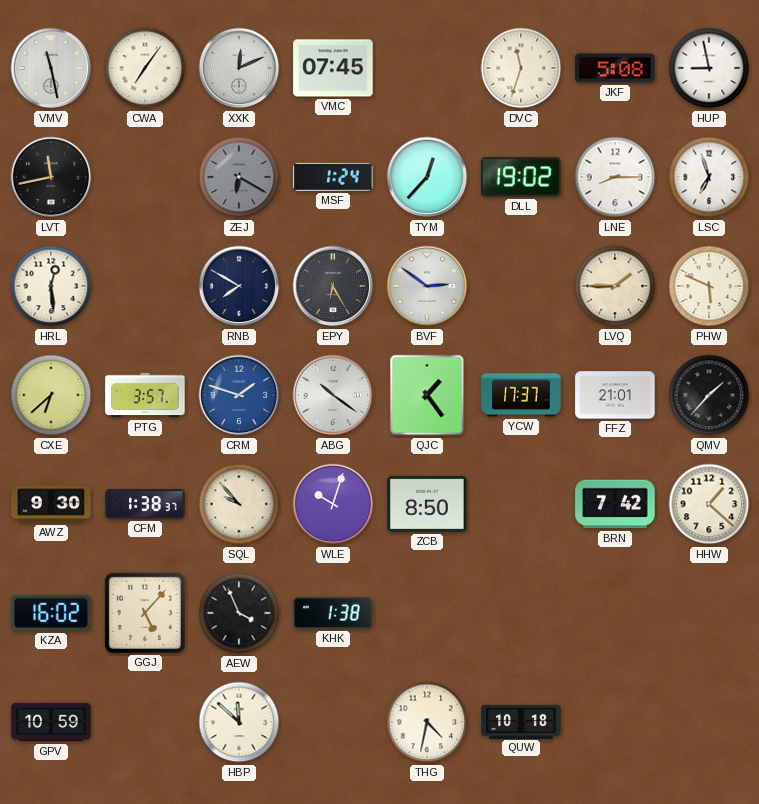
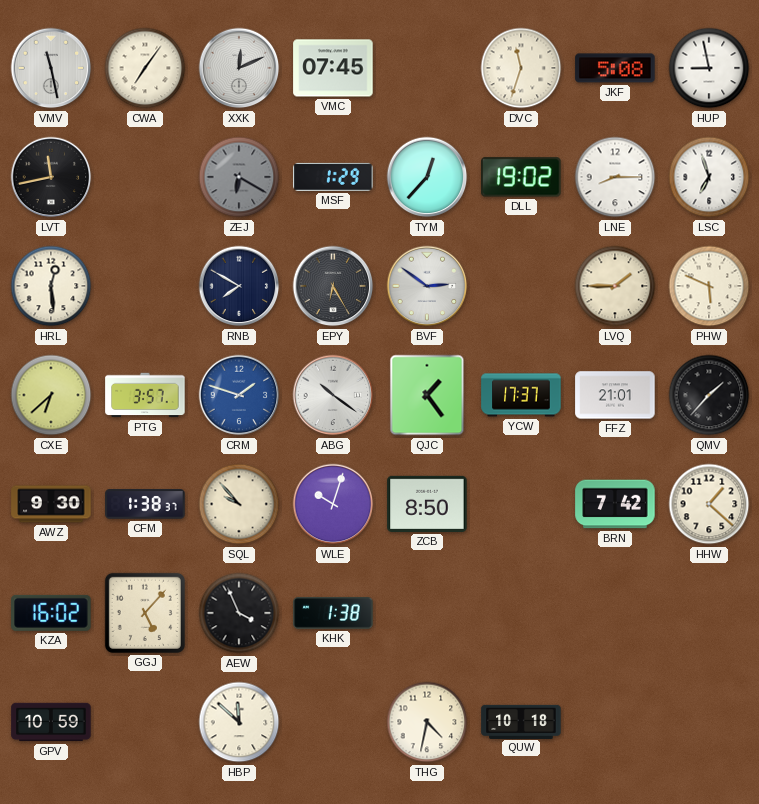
MSF: 1:24 -> 1:29 (333, 177)
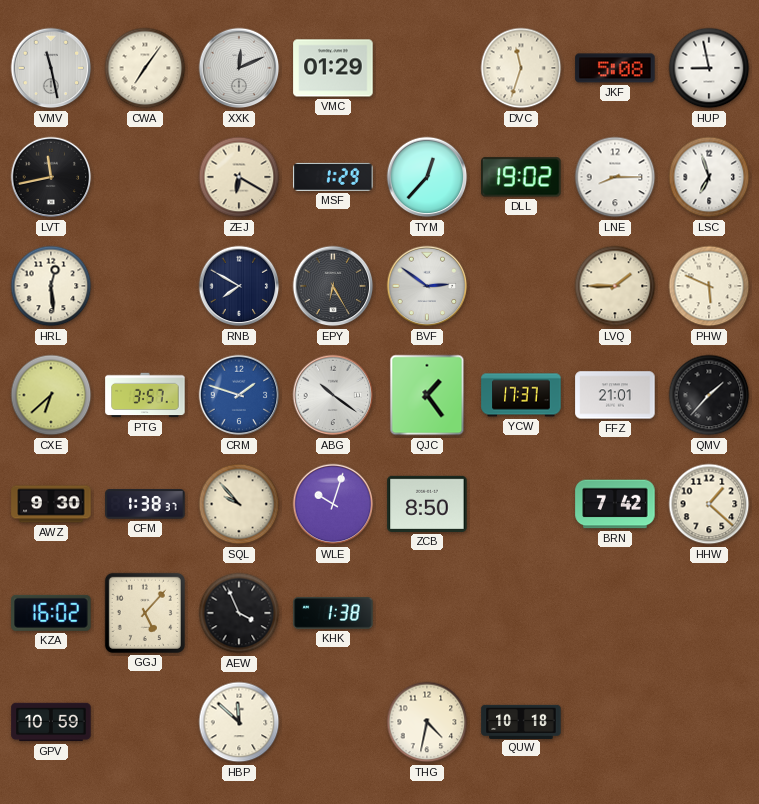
VMC: 07:45 -> 01:29 (333, 68)
ZEJ dial: grey -> cream (239, 177)
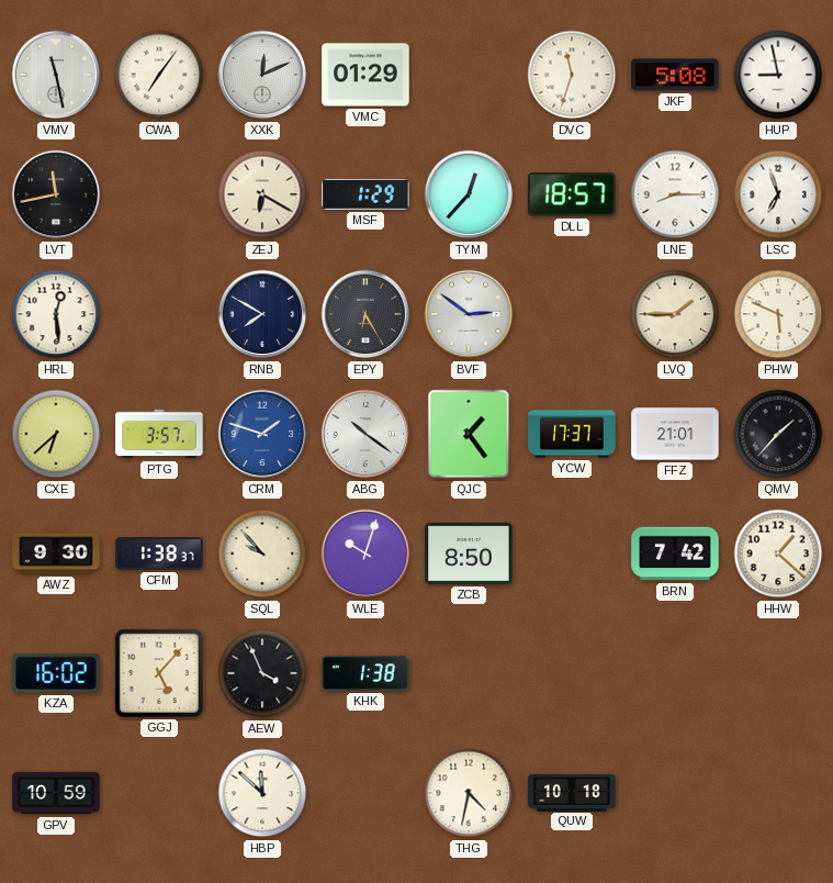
DLL: 19:02 -> 18:57 (572, 194)
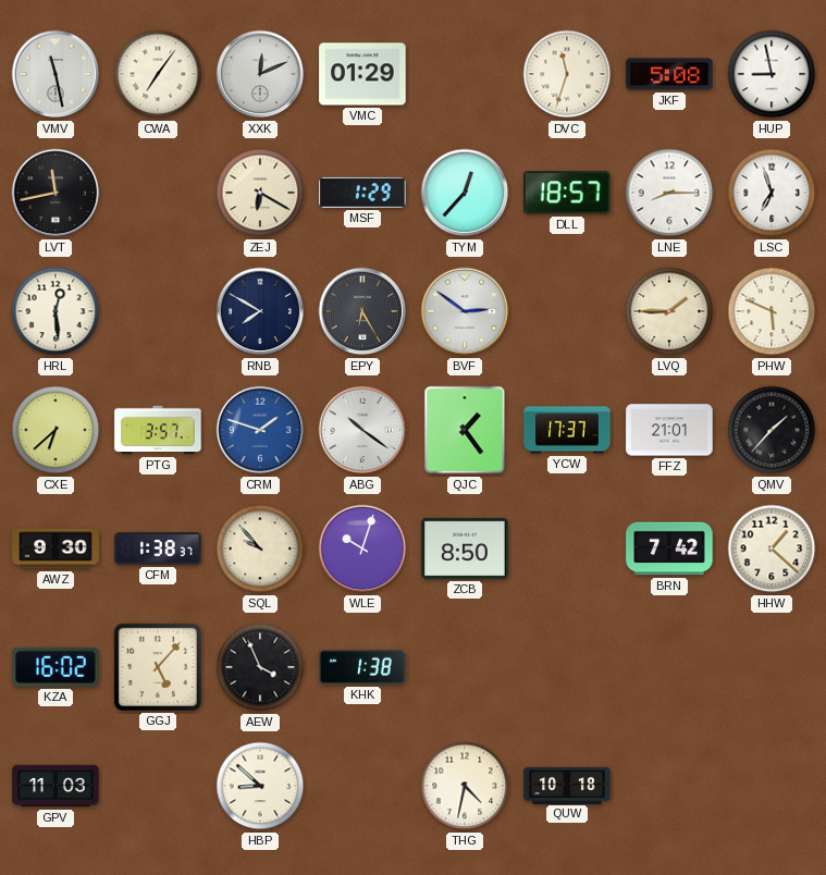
GPV: 10:59 -> 11:03 (56, 786)
HBP: 11:52 -> 8:52 (260, 786)
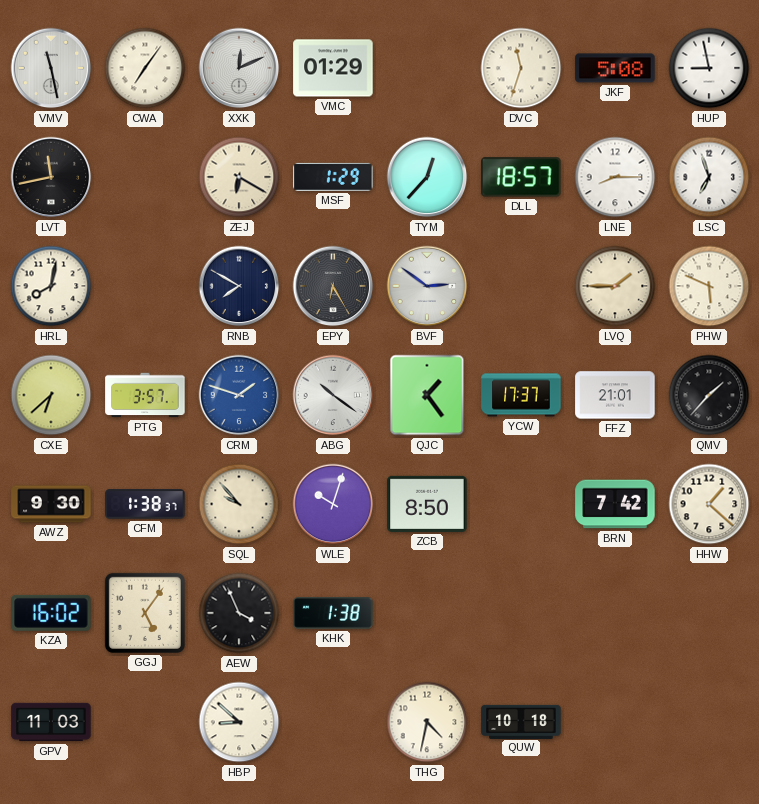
HRL: 12:29 -> 8:02 (51, 286)
GGJ: 5:07 -> 5:06 (145, 613)
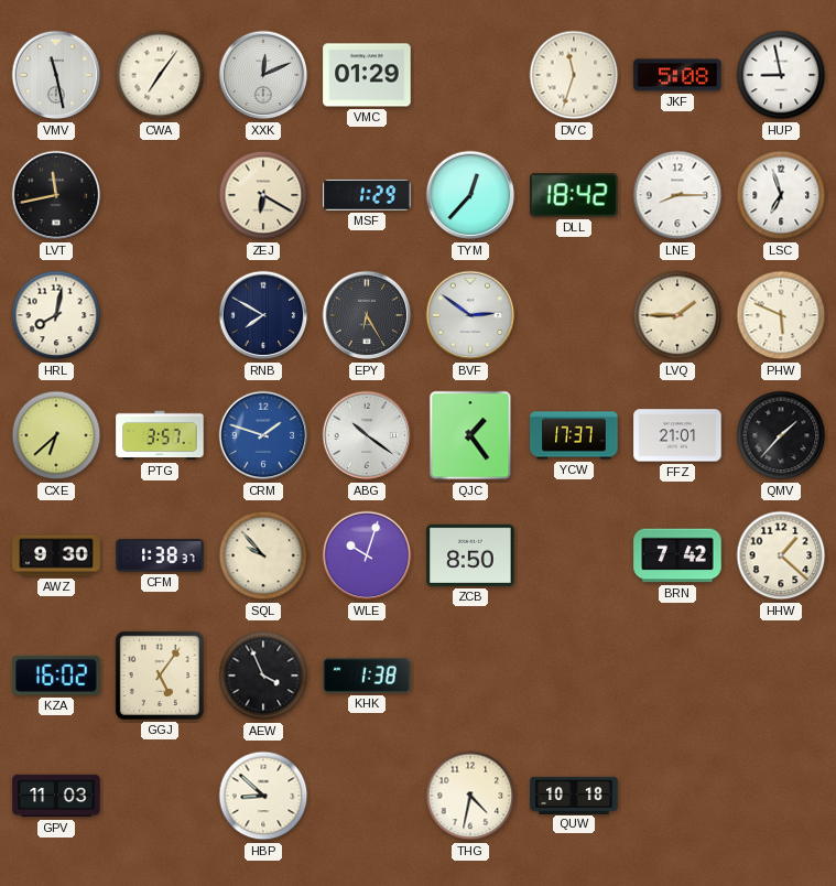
DLL: 18:57 -> 18:42 (574, 195)
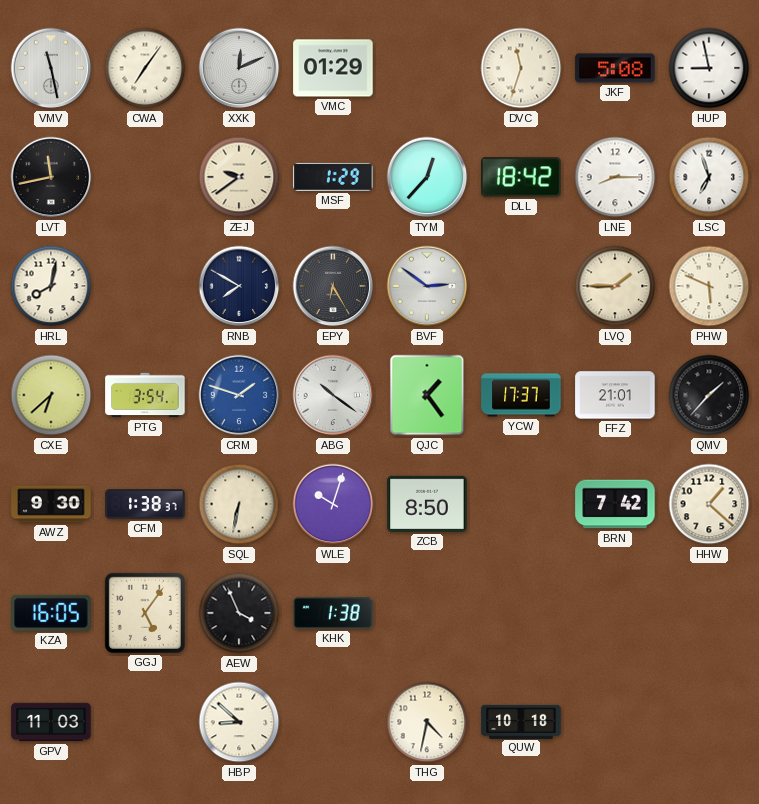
ZEJ: 6:20 -> 9:39 (239, 177)
PTG: 3:57 -> 3:54 (145, 395)
SQL: 9:53 -> 6:32 (239, 504)
KZA: 16:02 -> 16:05 (51, 613)
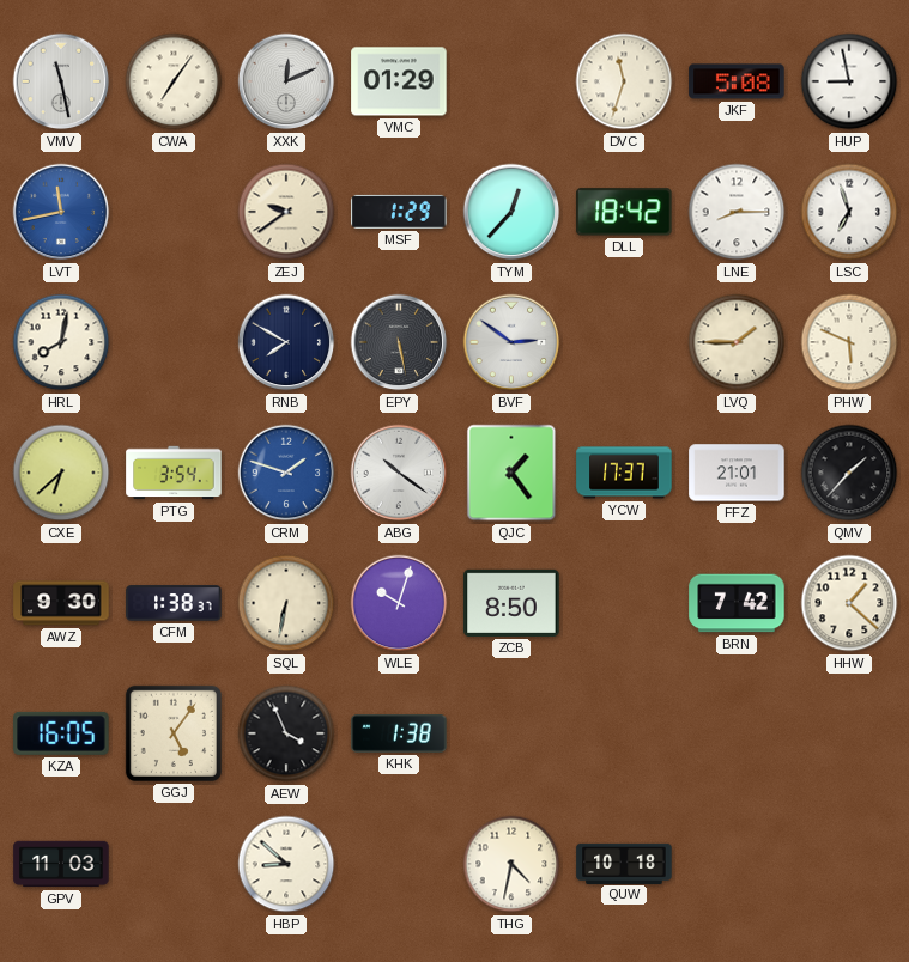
LVT dial: black -> blue (61, 212)
EPY: 6:25 -> 5:28 (399, 342)
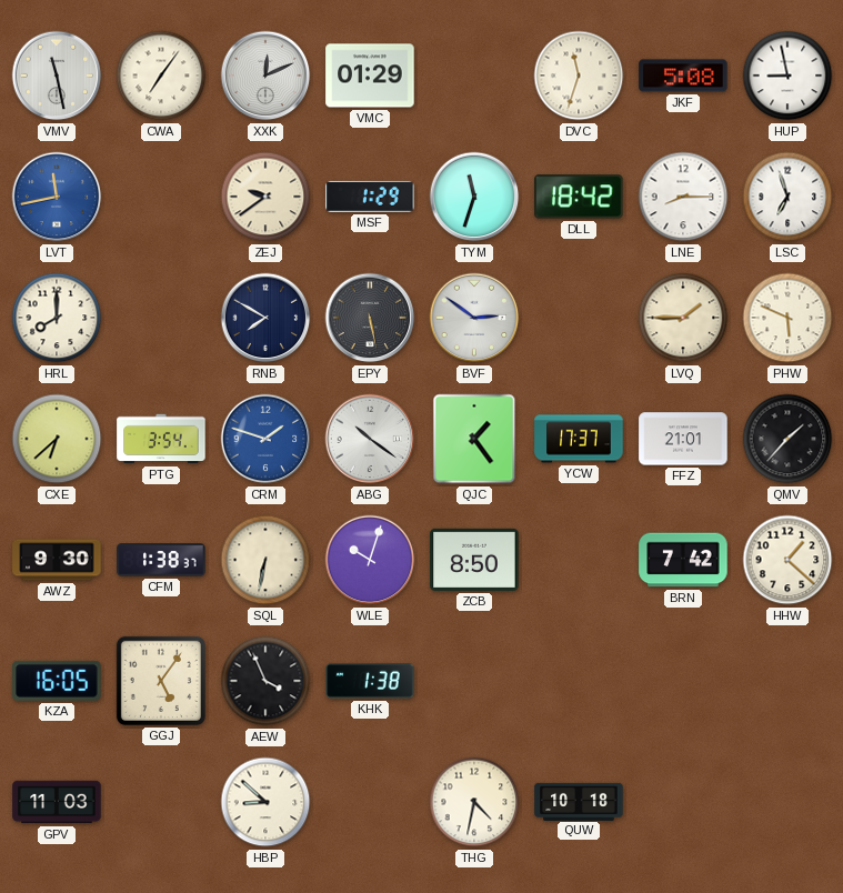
TYM: 12:37 -> 11:33 (474, 197)
HRL: 8:02 -> 8:00 (57, 318)
